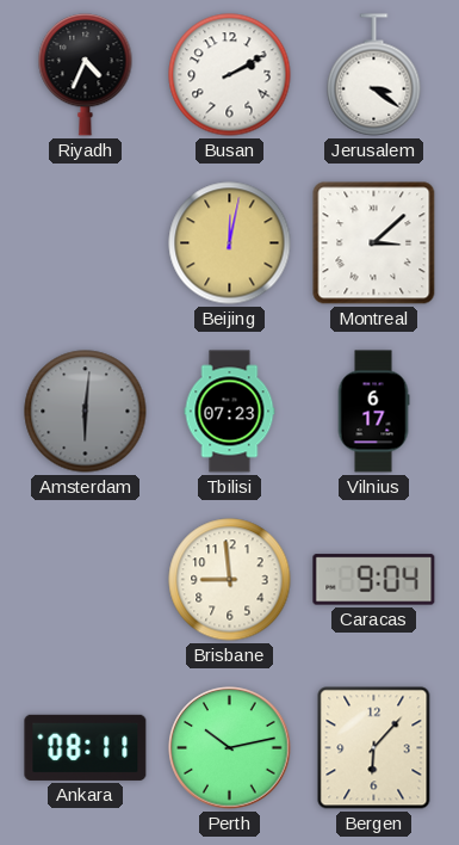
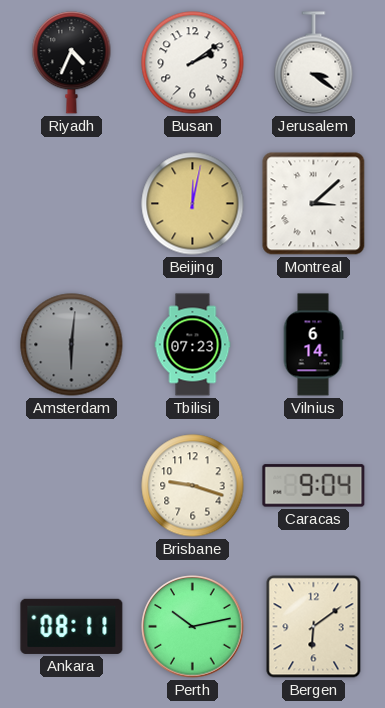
Busan: 2:10 -> 2:09 (193, 63)
Vilnius: 6:17 -> 6:14 (313, 345)
Brisbane: 8:59 -> 9:18 (193, 486)
Bergen: 6:07 -> 6:09 (314, 627)
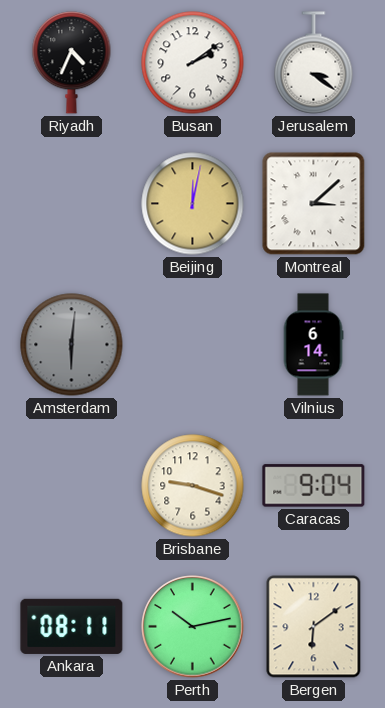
Tbilisi: 07:23 -> none (193, 345)
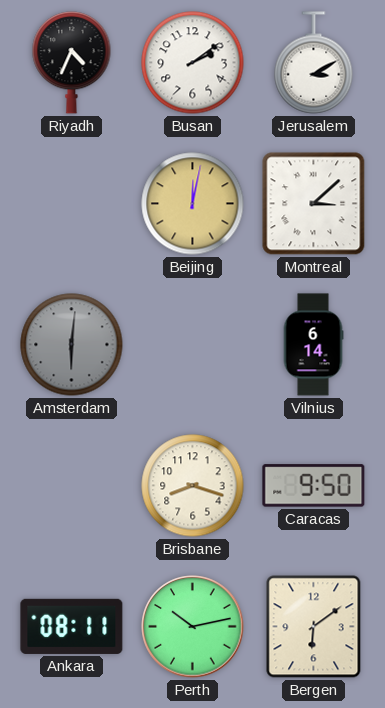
Jerusalem: 3:21 -> 3:10 (314, 63)
Brisbane: 9:18 -> 8:18 (193, 486)
Caracas: 9:04 -> 9:50 (314, 486)
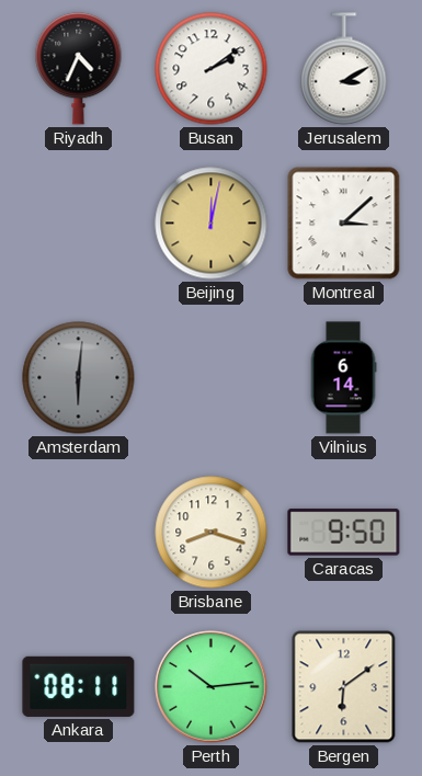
Perth: 10:13 -> 10:14 (212, 687)
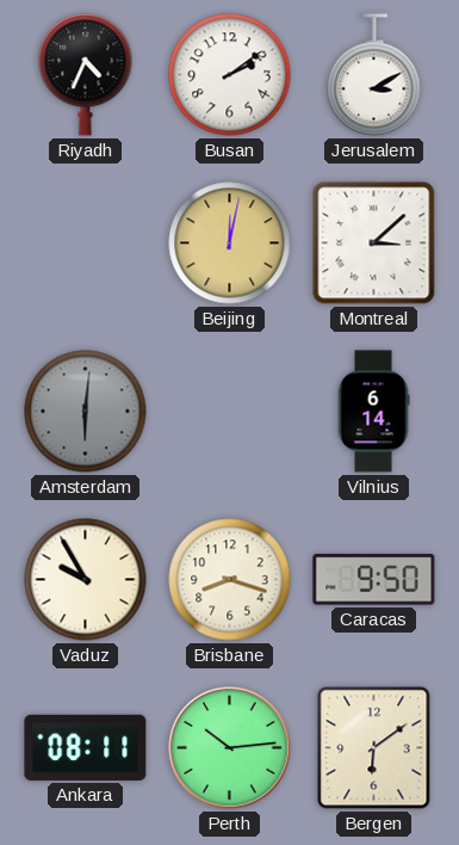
Vaduz: none -> 9:55 (86, 580)
